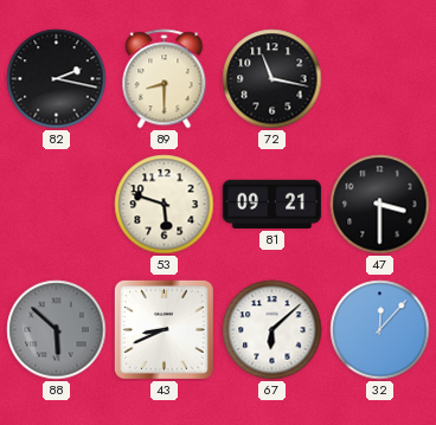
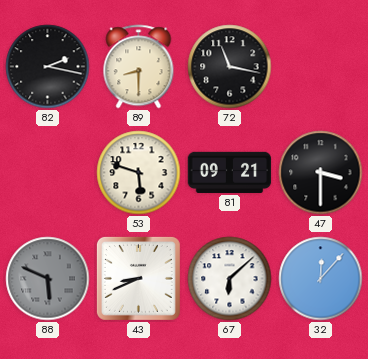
88: 5:52 -> 5:49 (48, 279)
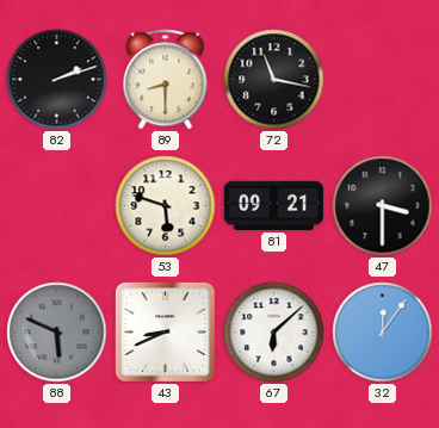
82: 2:17 -> 2:12 (57, 80)
32: 12:07 -> 12:06 (383, 333)
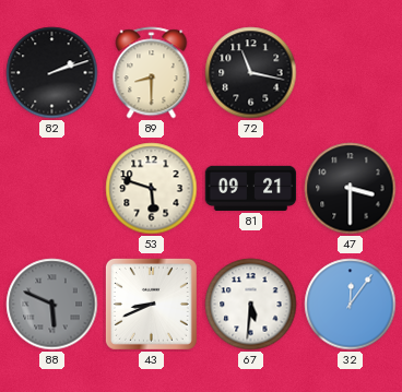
67: 6:08 -> 5:31 (251, 305)
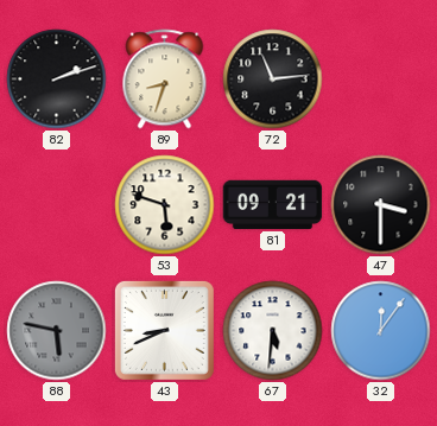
89: 8:30 -> 8:33 (165, 80)
72: 11:17 -> 11:14 (273, 80)
88: 5:49 -> 5:47 (57, 331)
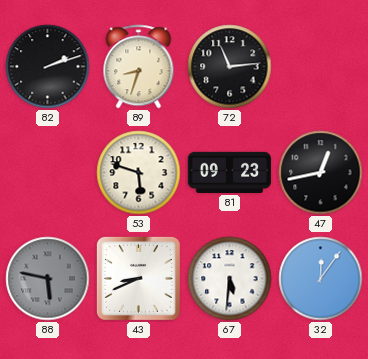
81: 09:21 -> 09:23 (230, 172)
47: 3:30 -> 12:43 (321, 173)
